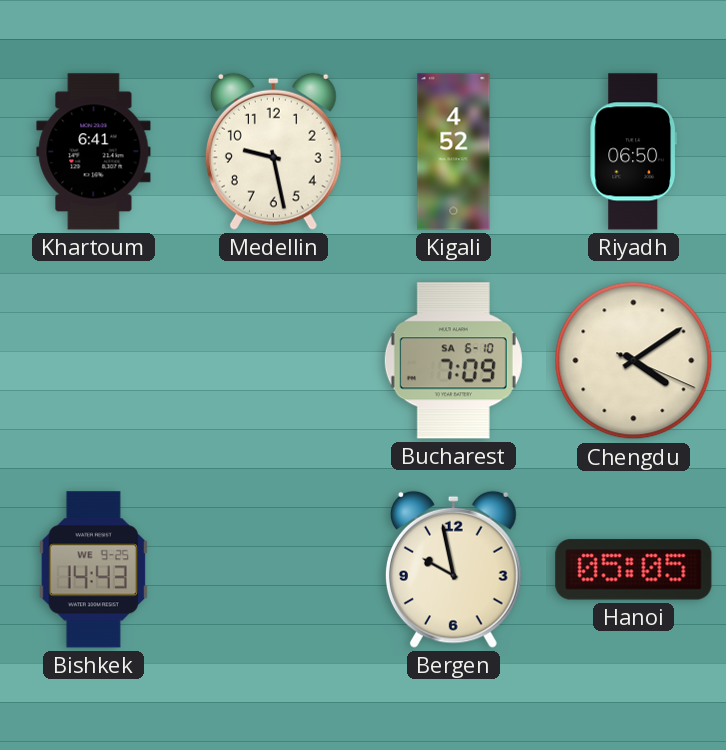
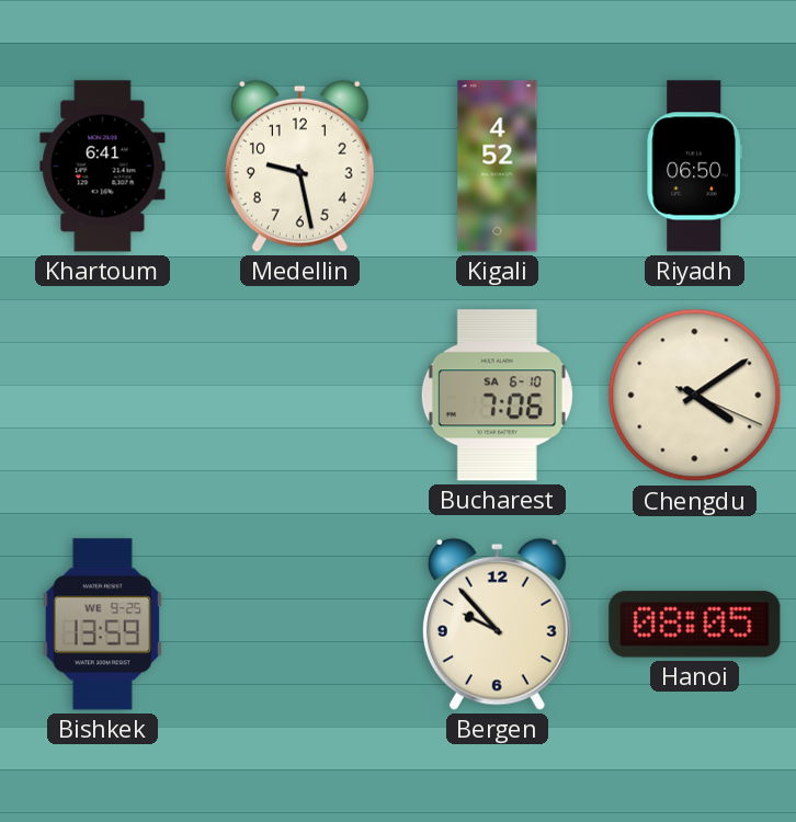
Bucharest: 7:09 -> 7:06 (497, 396)
Bishkek: 14:43 -> 13:59 (102, 625)
Bergen: 9:58 -> 9:53 (497, 624)
Hanoi: 05:05 -> 08:05 (695, 625)
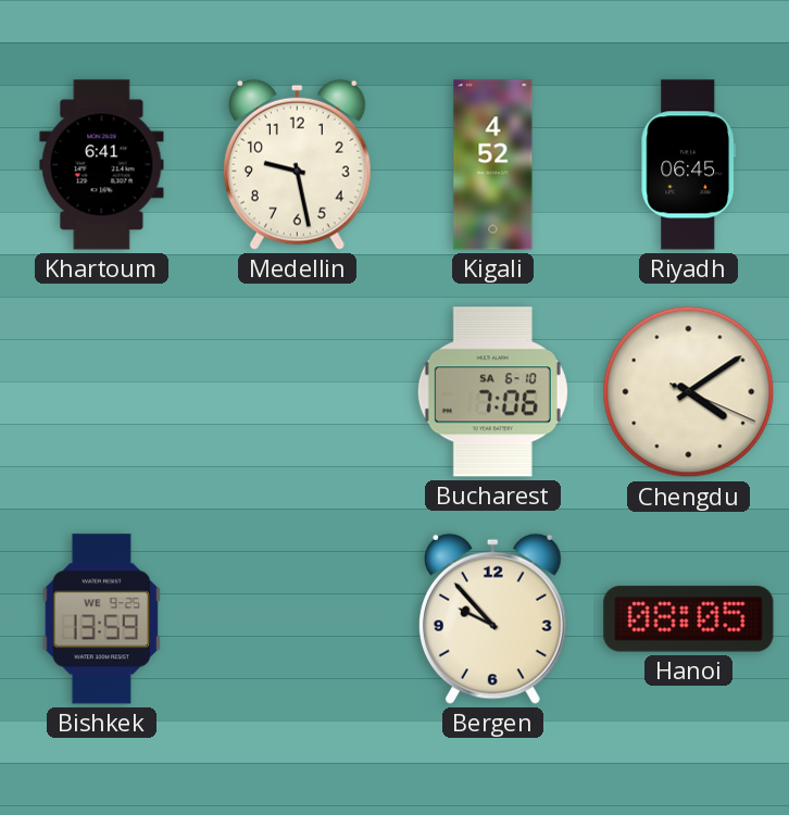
Riyadh: 06:50 -> 06:45 (688, 165)
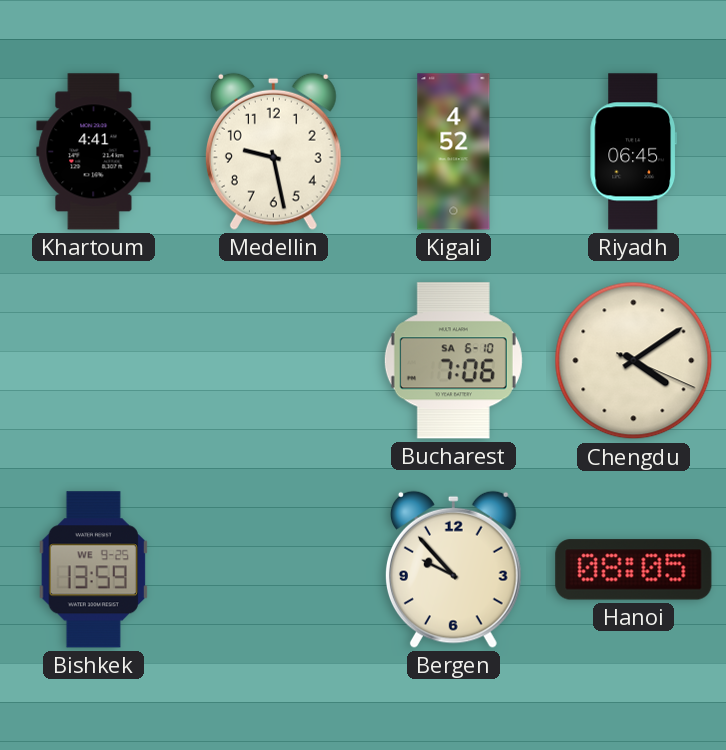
Khartoum: 6:41 -> 4:41 (94, 152)
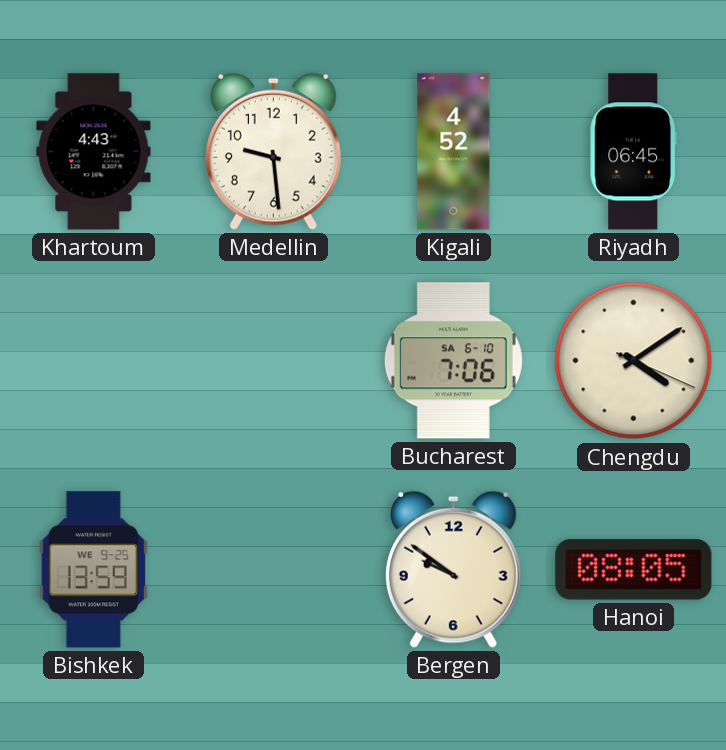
Khartoum: 4:41 -> 4:43 (94, 152)
Medellin: 9:28 -> 9:29 (273, 151)
Bergen: 9:53 -> 9:51 (453, 569)
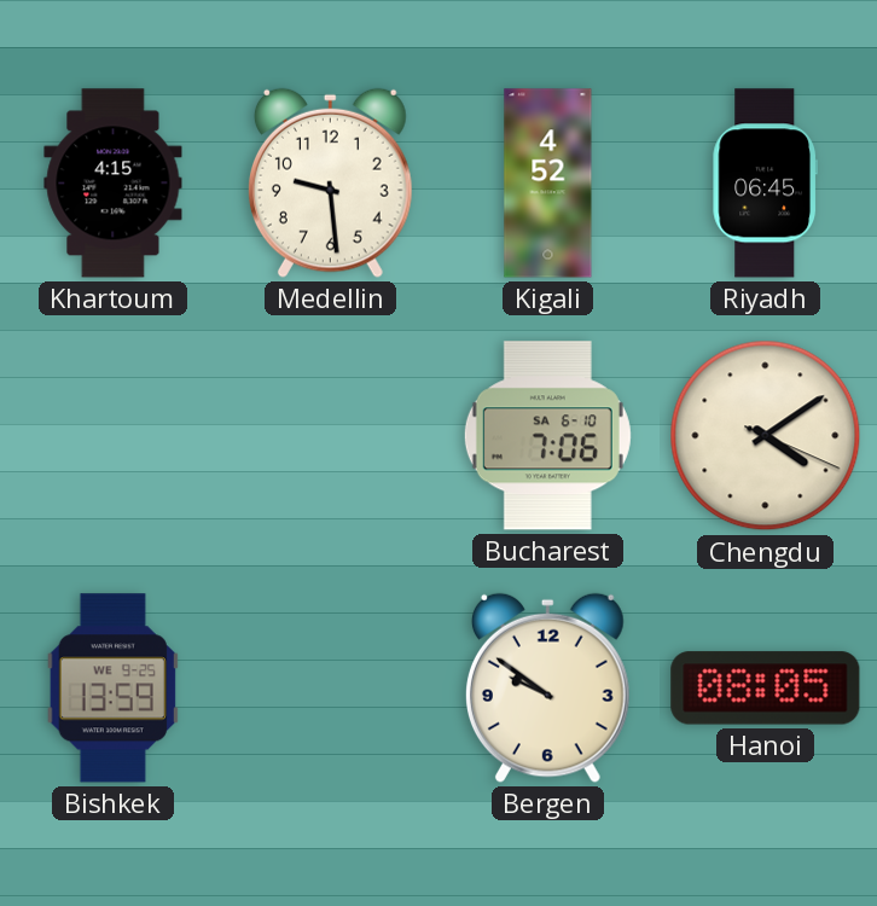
Khartoum: 4:43 -> 4:15 (114, 184)
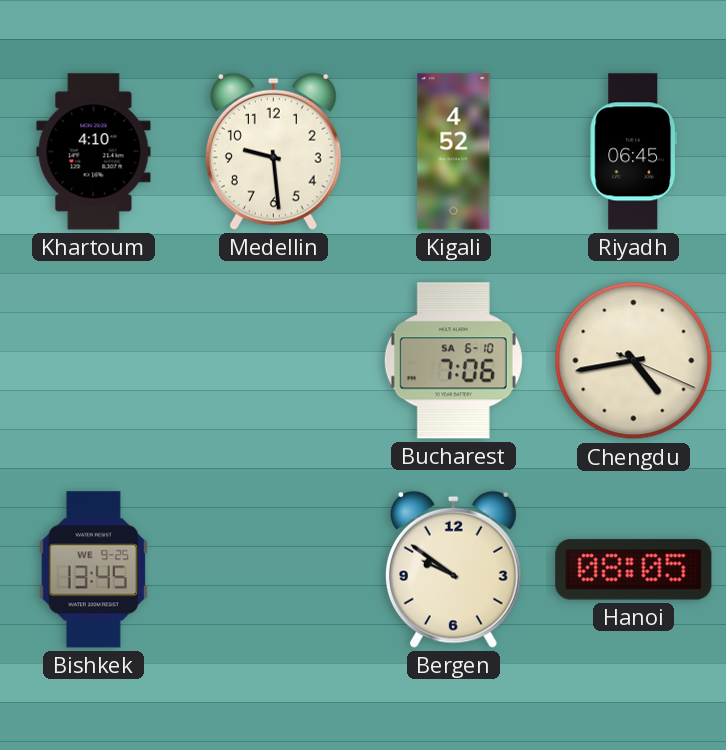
Khartoum: 4:15 -> 4:10 (94, 152)
Chengdu: 4:09 -> 4:43 (634, 361)
Bishkek: 13:59 -> 13:45 (93, 570)
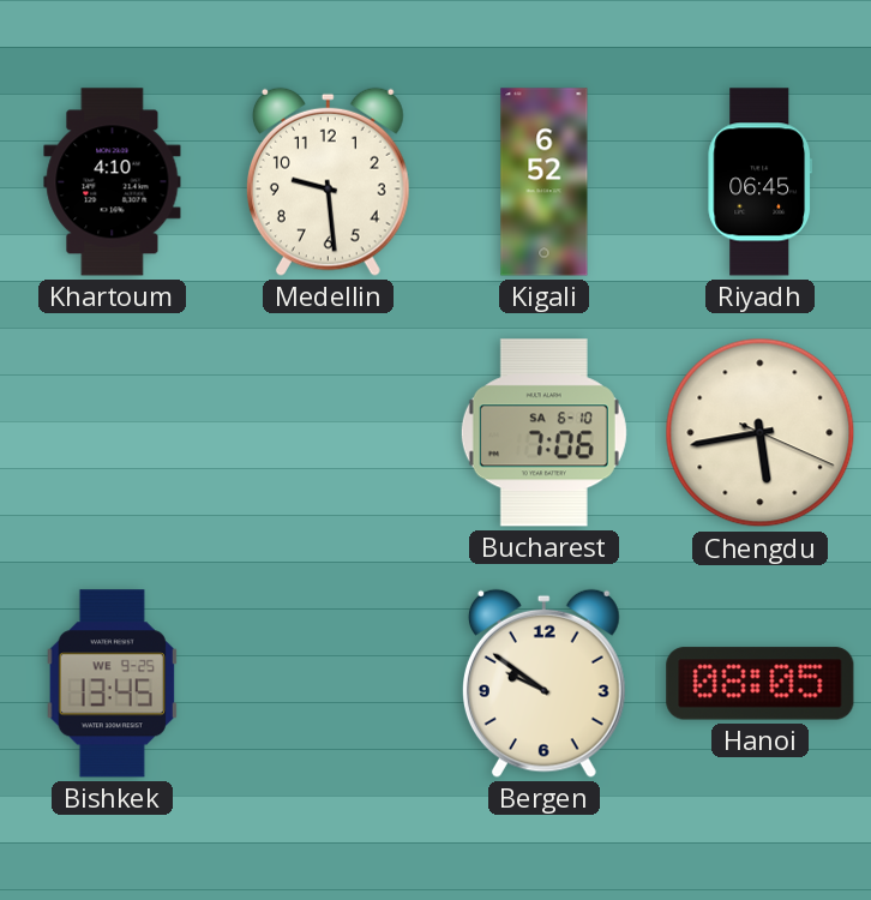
Kigali: 4:52 -> 6:52 (545, 182)
Chengdu: 4:43 -> 5:43 (761, 433)
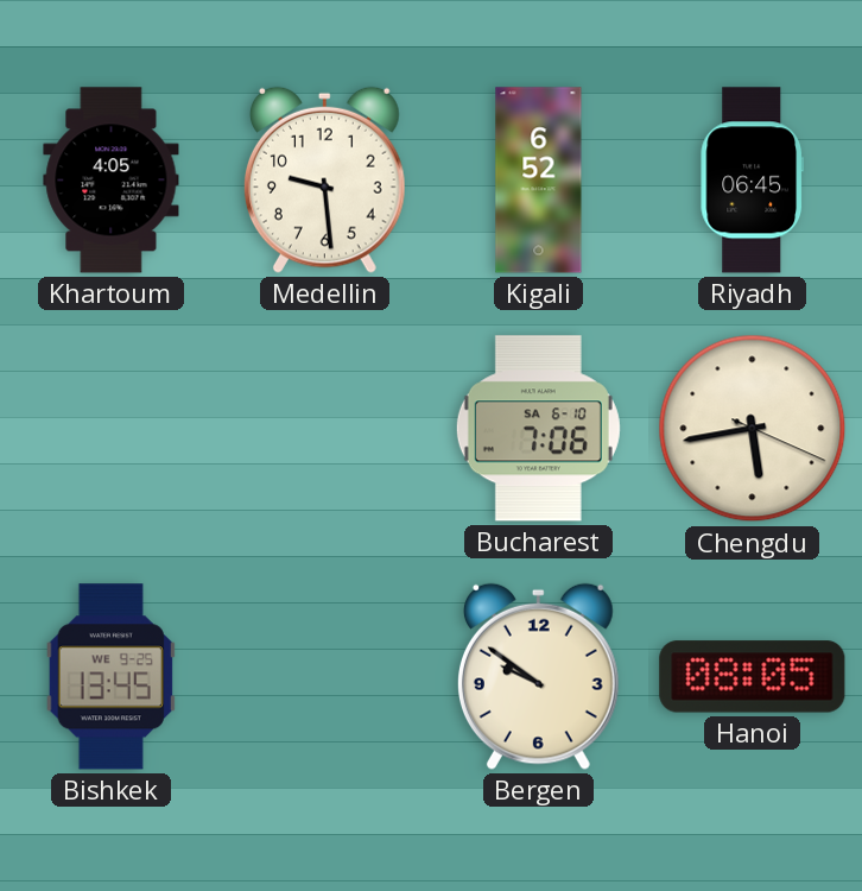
Khartoum: 4:10 -> 4:05 (112, 181)
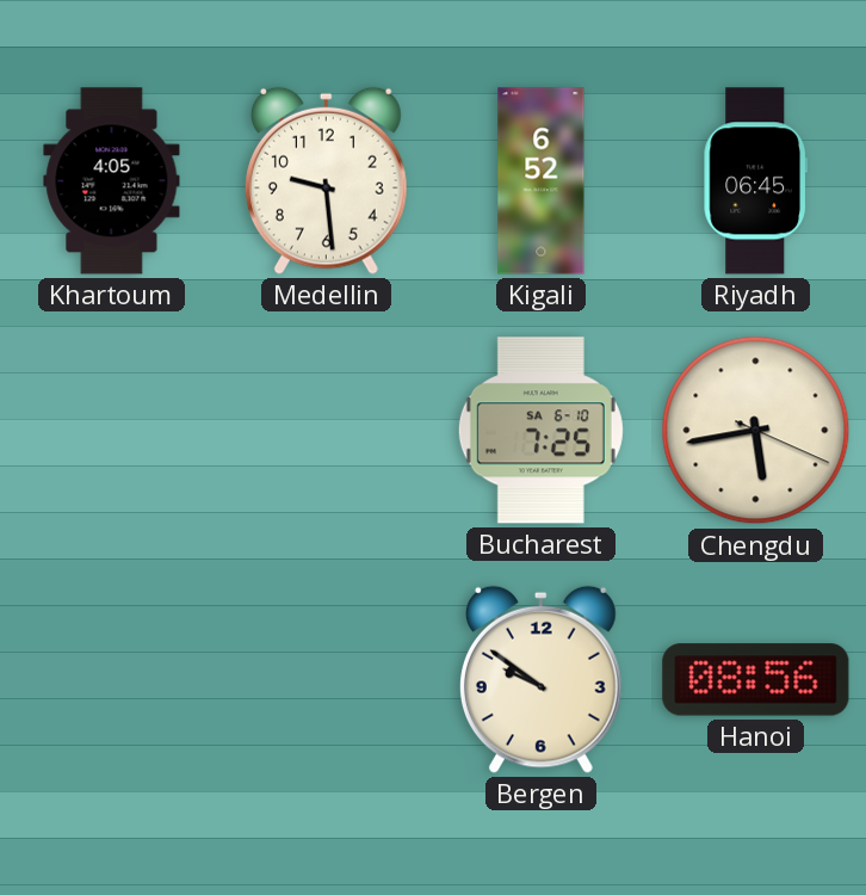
Bucharest: 7:06 -> 7:25 (540, 431)
Bishkek: 13:45 -> none (110, 677)
Hanoi: 08:05 -> 08:56 (756, 680)
